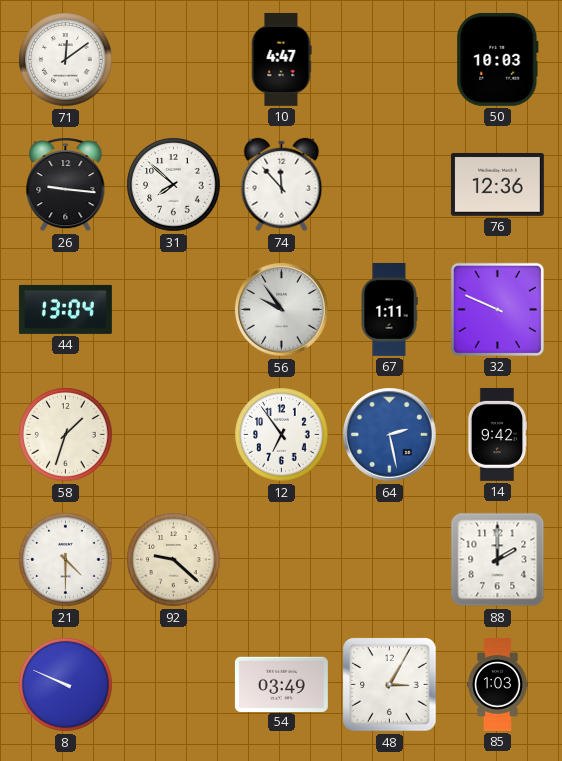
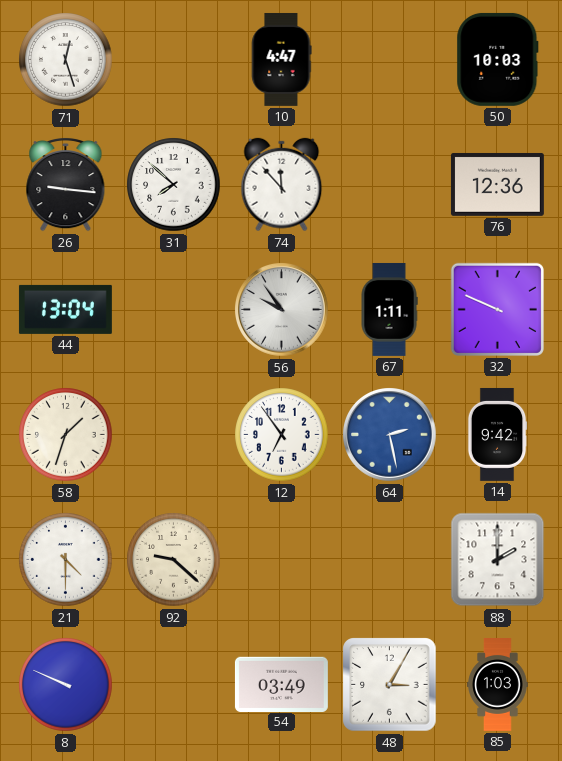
71: 12:09 -> 12:27 (66, 60)
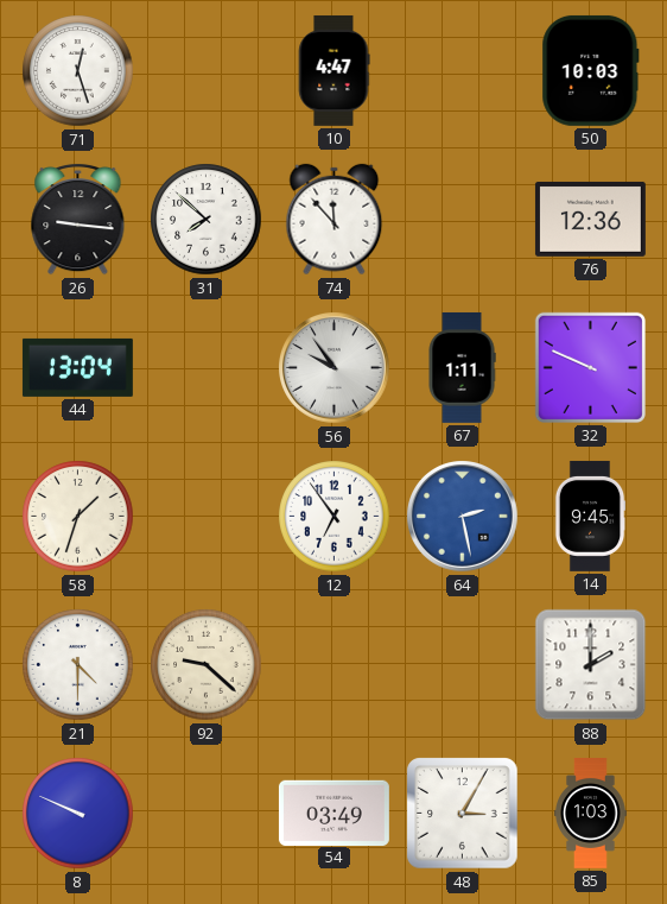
14: 9:42 -> 9:45 (590, 516)
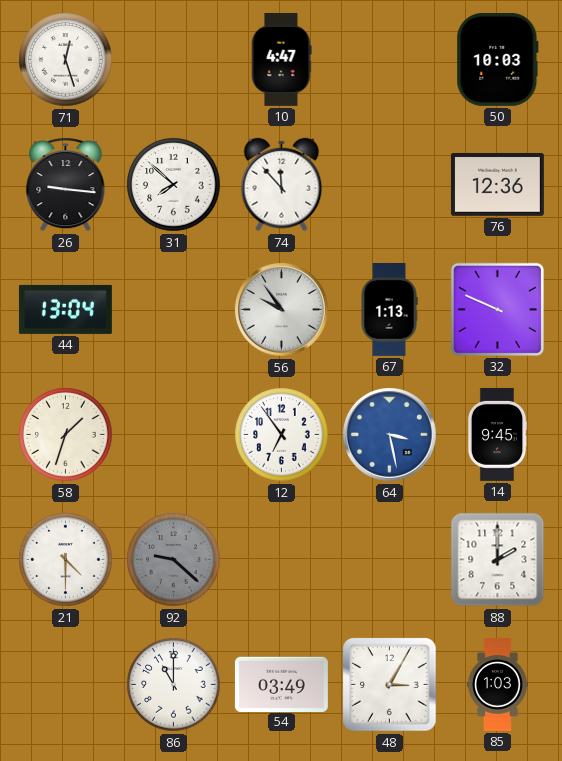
67: 1:11 -> 1:13 (389, 309)
64: 2:28 -> 3:28 (390, 435)
92 dial: cream -> grey (174, 560)
8: 9:49 -> none (78, 814)
86: none -> 11:00 (174, 685)
